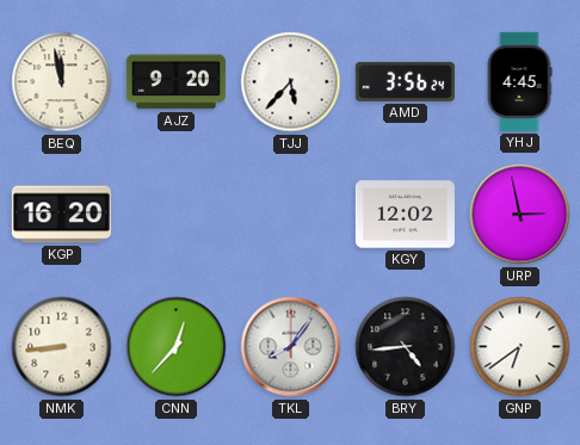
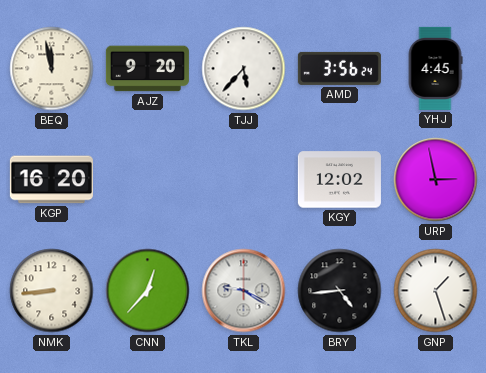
TKL: 8:06 -> 9:20 (244, 291)
GNP: 6:39 -> 1:27 (436, 291)
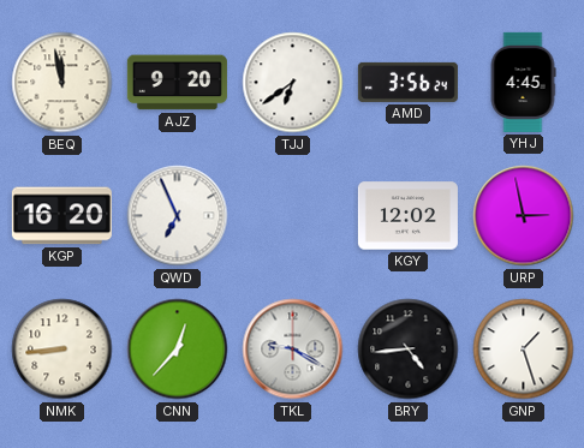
TJJ: 5:37 -> 6:39 (293, 83)
QWD: none -> 6:56 (178, 216)
